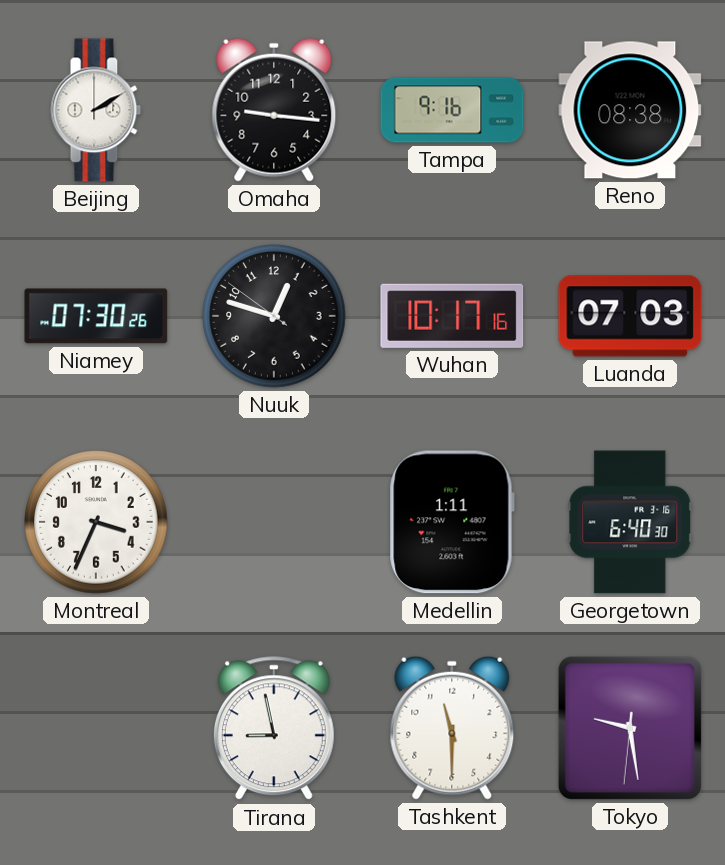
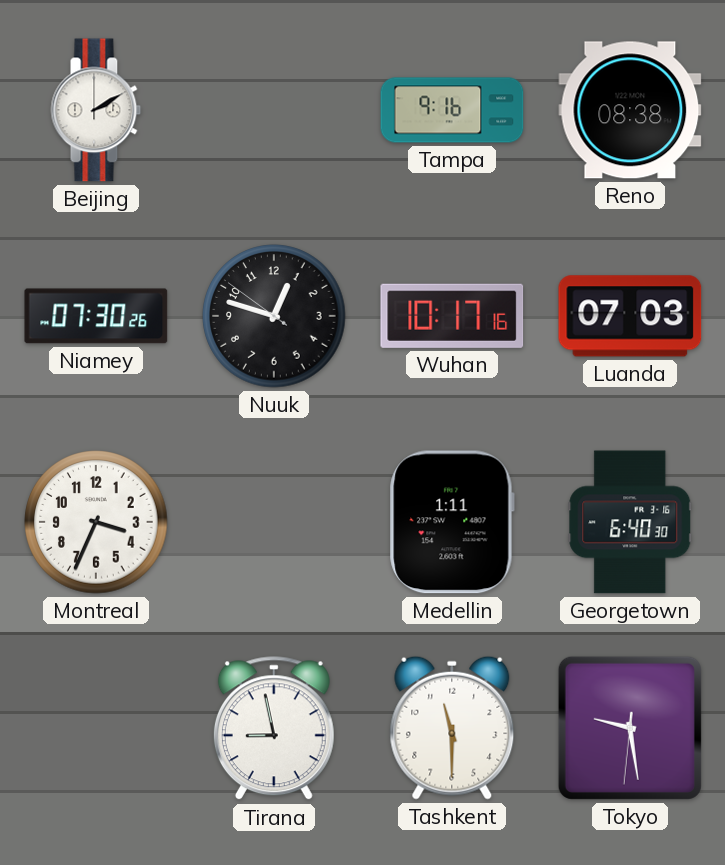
Omaha: 9:16 -> none (274, 110)
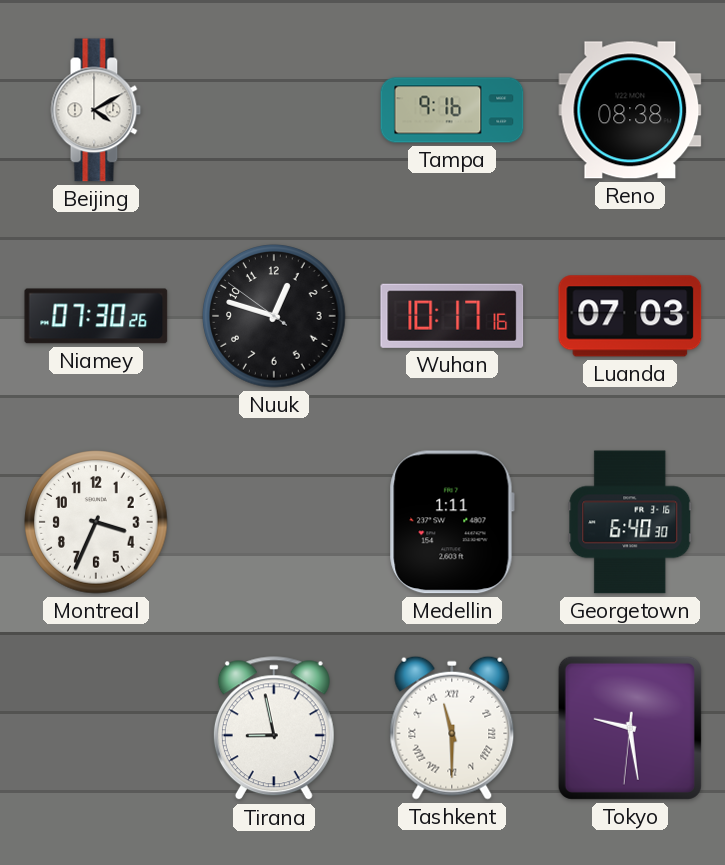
Beijing: 2:10 -> 4:10 (96, 110)
Tashkent numerals: Arabic -> Roman (452, 728)
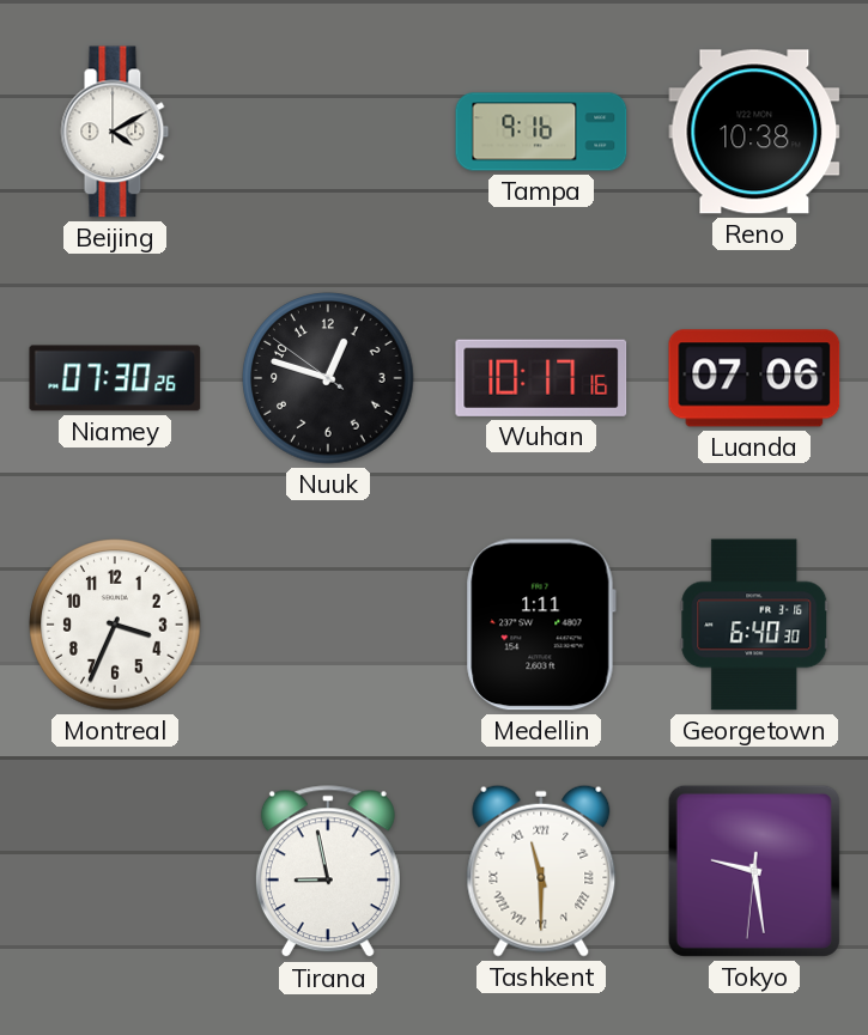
Reno: 08:38 -> 10:38 (754, 132)
Luanda: 07:03 -> 07:06 (754, 378)
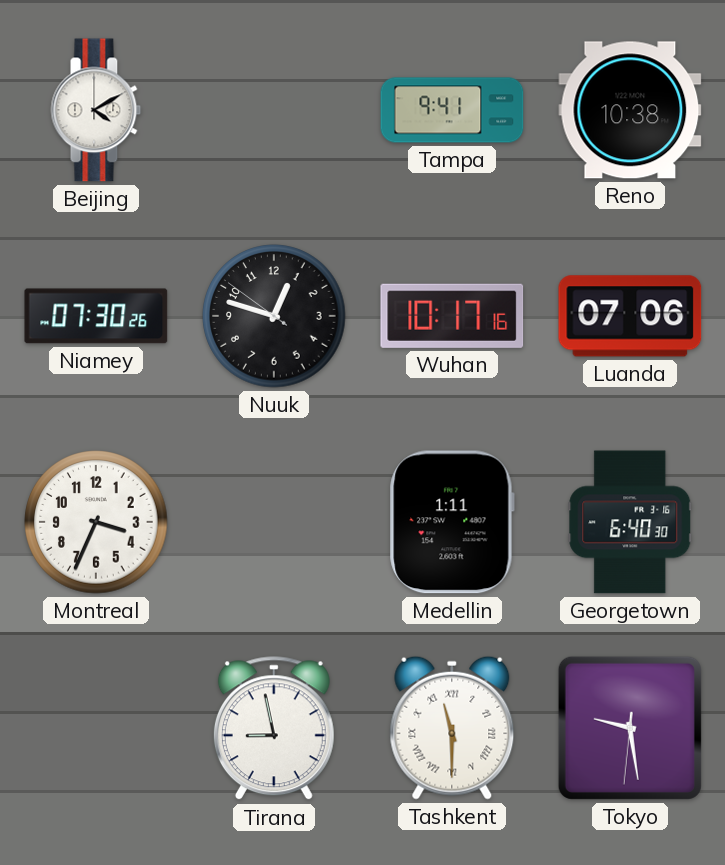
Tampa: 9:16 -> 9:41 (452, 110)
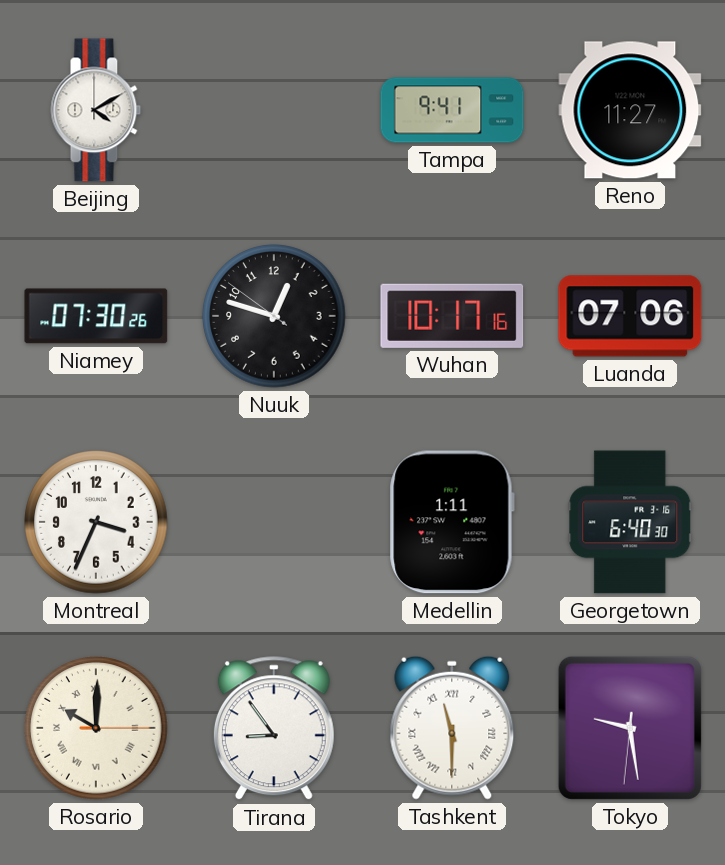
Reno: 10:38 -> 11:27 (630, 110)
Rosario: none -> 10:00 (96, 728)
Tirana: 8:58 -> 8:54 (274, 729)
